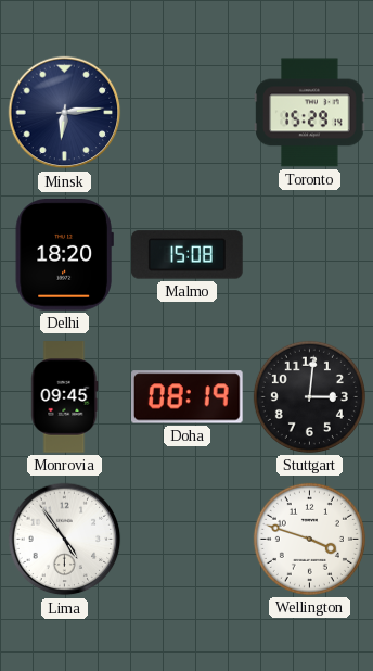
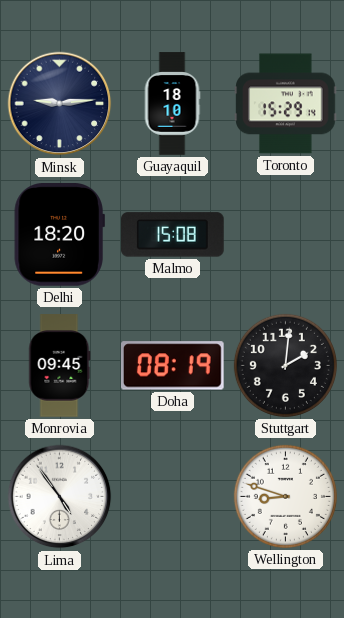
Minsk: 6:14 -> 9:14 (60, 104)
Guayaquil: none -> 18:10 (172, 104)
Stuttgart: 3:01 -> 2:01 (285, 365)
Wellington: 3:48 -> 8:48 (285, 496)
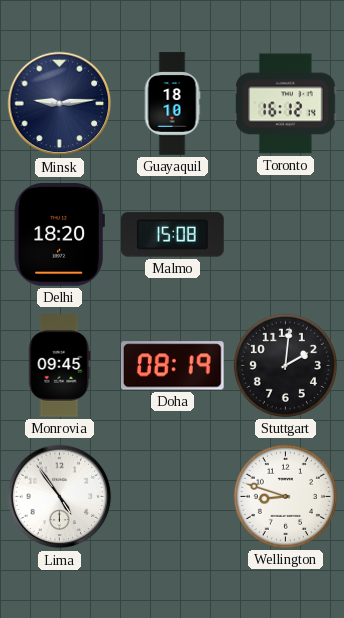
Toronto: 15:29 -> 16:12 (286, 104)
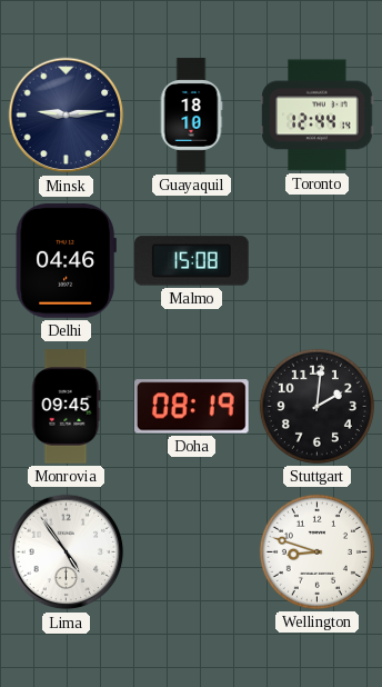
Toronto: 16:12 -> 12:44 (318, 116)
Delhi: 18:20 -> 04:46 (66, 261)
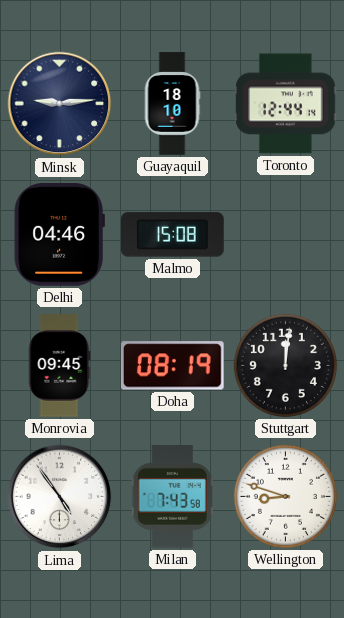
Stuttgart: 2:01 -> 12:01 (285, 365)
Milan: none -> 7:43 (172, 497)
